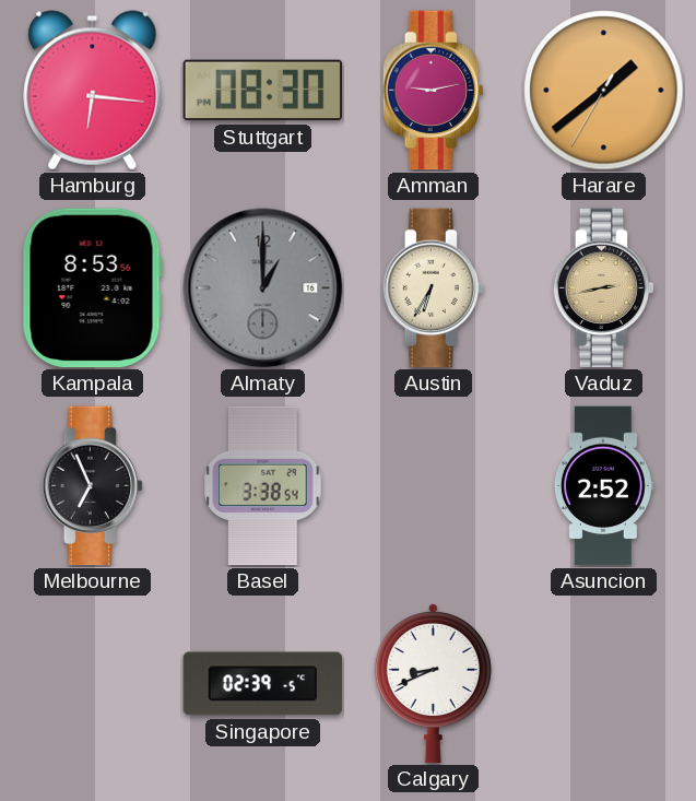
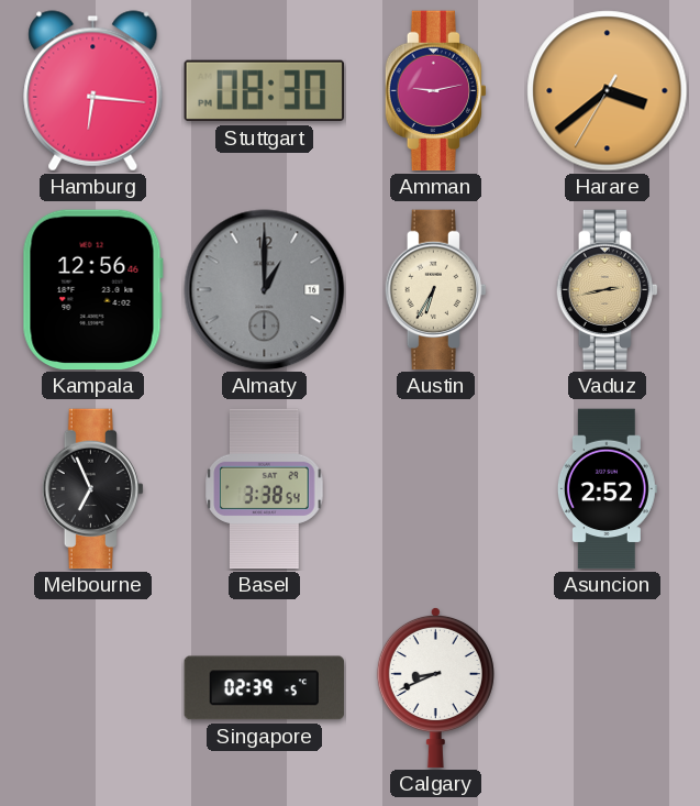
Harare: 1:38 -> 3:38 (608, 91)
Kampala: 8:53 -> 12:56 (92, 290)
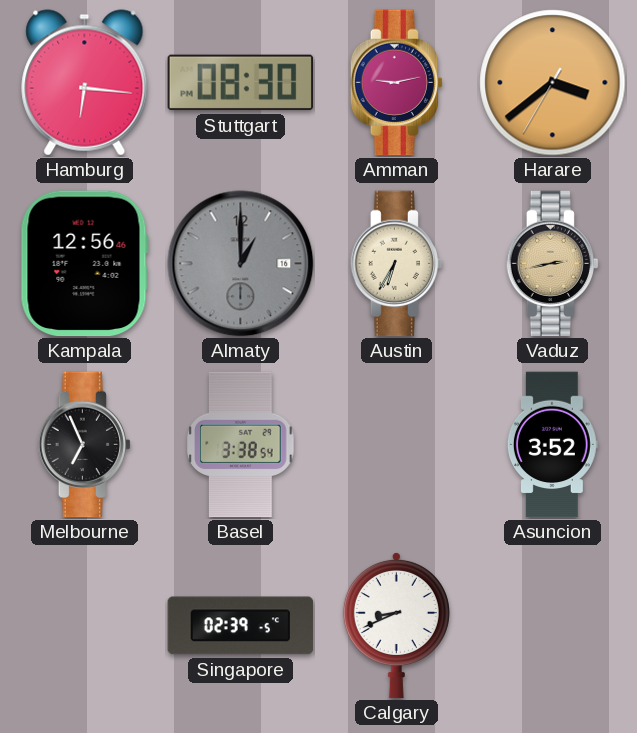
Asuncion: 2:52 -> 3:52 (552, 445)
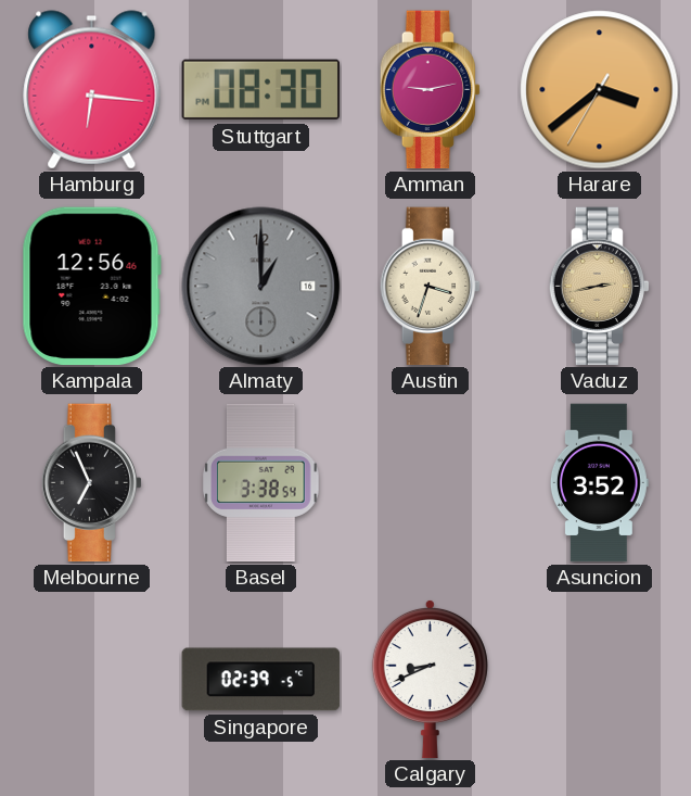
Austin: 6:35 -> 3:33 (430, 287)
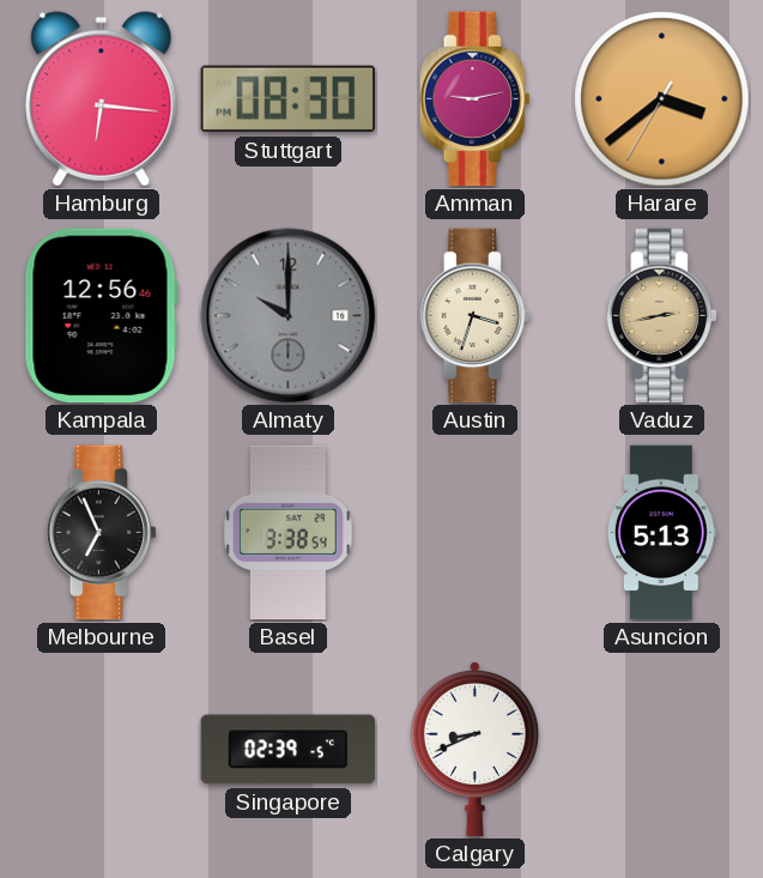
Almaty: 1:00 -> 10:00 (289, 316)
Asuncion: 3:52 -> 5:13 (661, 533)
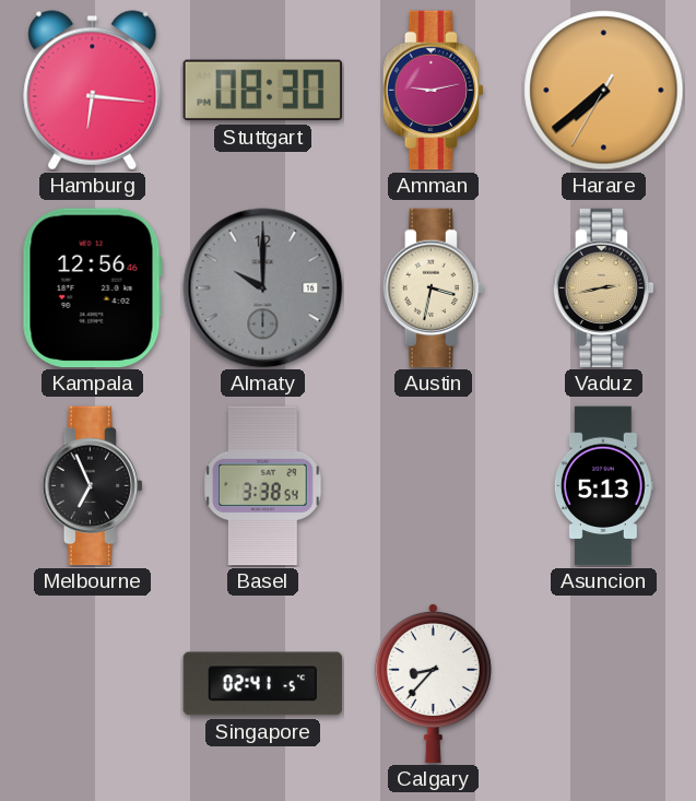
Harare: 3:38 -> 7:38 (604, 91)
Austin: 3:33 -> 3:32 (433, 288)
Singapore: 02:39 -> 02:41 (263, 684)
Calgary: 8:41 -> 8:37 (433, 683)
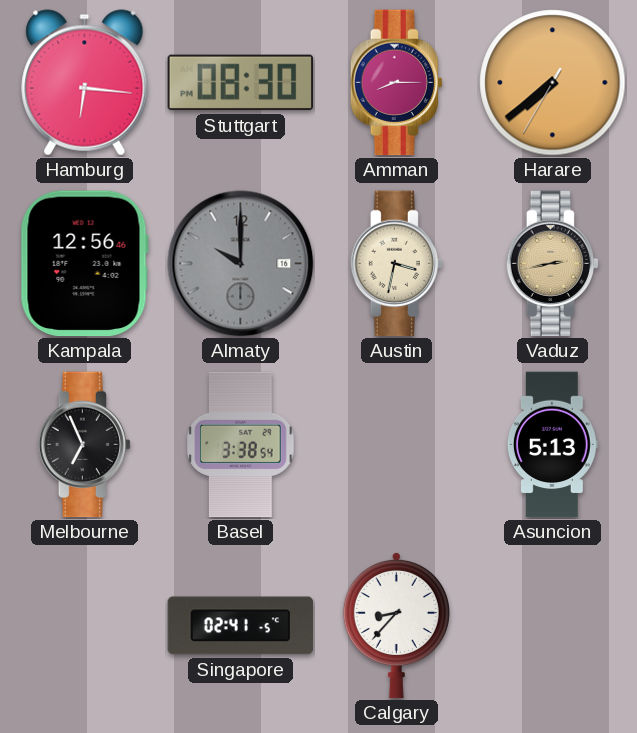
Amman: 9:13 -> 8:15 (396, 83)
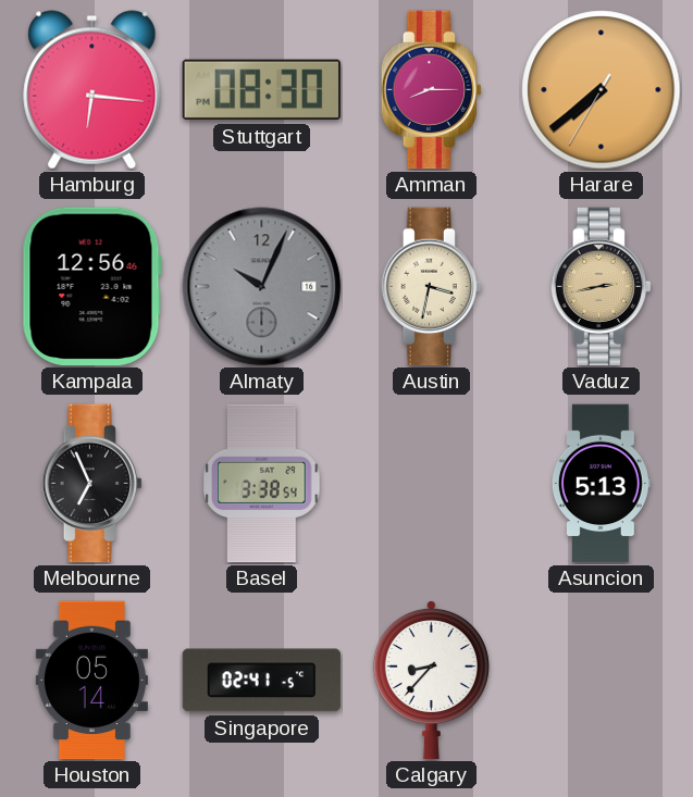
Almaty: 10:00 -> 10:04 (262, 287)
Houston: none -> 05:14 (91, 681)
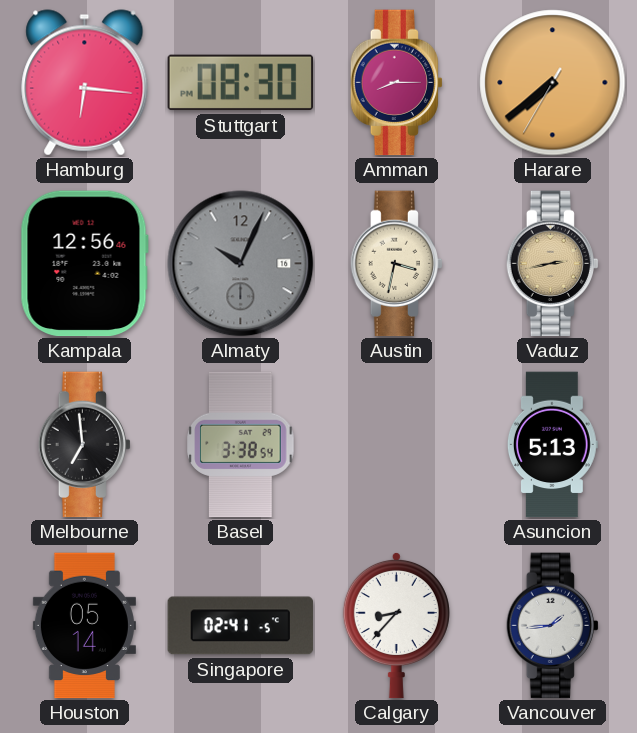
Melbourne: 6:56 -> 6:59 (84, 445)
Vancouver: none -> 1:44 (552, 626)
